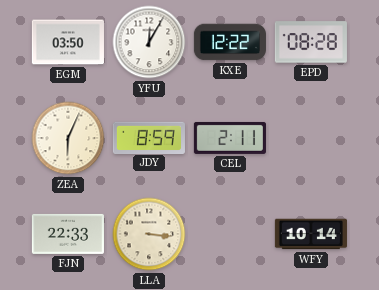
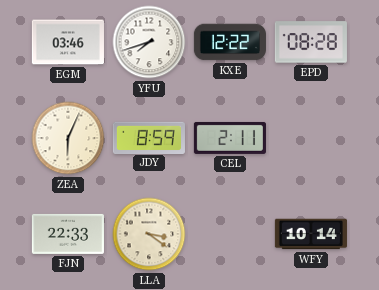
EGM: 03:50 -> 03:46 (68, 42)
YFU: 12:05 -> 7:42 (149, 42)
LLA: 3:16 -> 3:21 (149, 234)
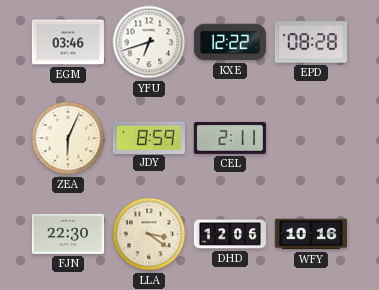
YFU: 7:42 -> 6:42 (149, 42)
FJN: 22:33 -> 22:30 (68, 234)
DHD: none -> 12:06 (230, 234)
WFY: 10:14 -> 10:16 (311, 234)
